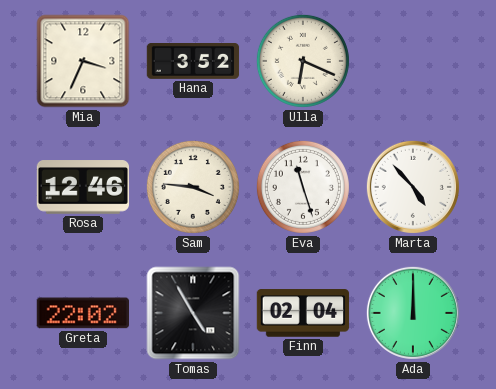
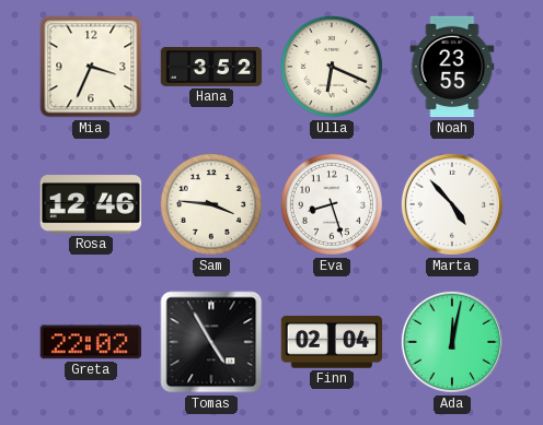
Noah: none -> 23:55 (452, 67)
Eva: 11:27 -> 8:27 (332, 204)
Ada: 12:00 -> 12:02 (452, 342)
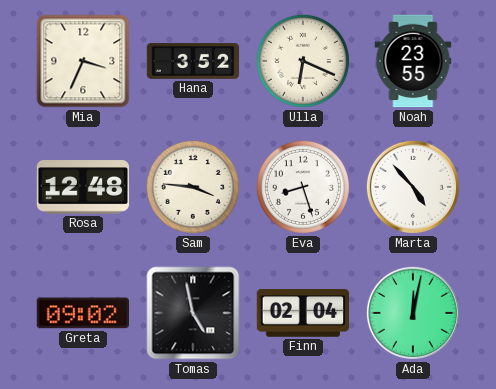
Rosa: 12:46 -> 12:48 (83, 187)
Greta: 22:02 -> 09:02 (82, 313)
Tomas: 4:55 -> 4:58 (193, 313)
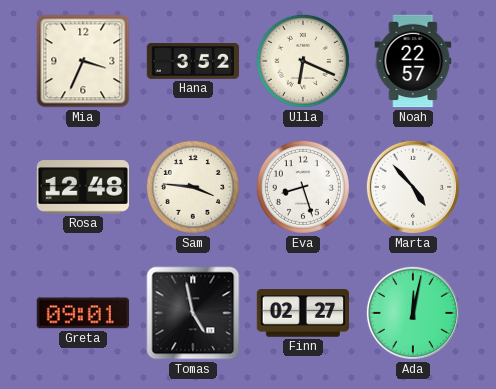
Noah: 23:55 -> 22:57 (413, 61)
Greta: 09:02 -> 09:01 (82, 313)
Finn: 02:04 -> 02:27 (303, 313)
